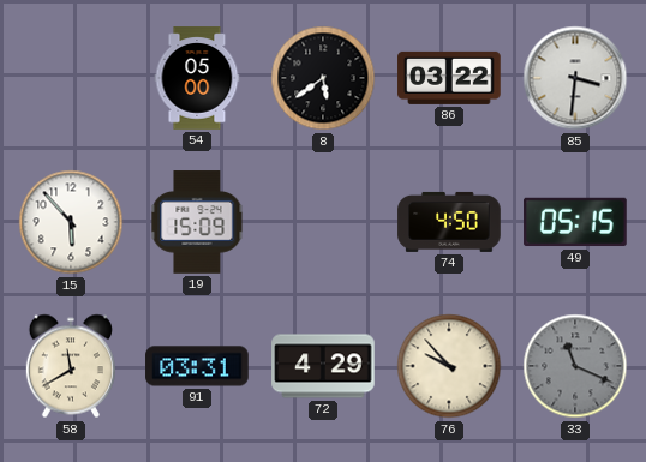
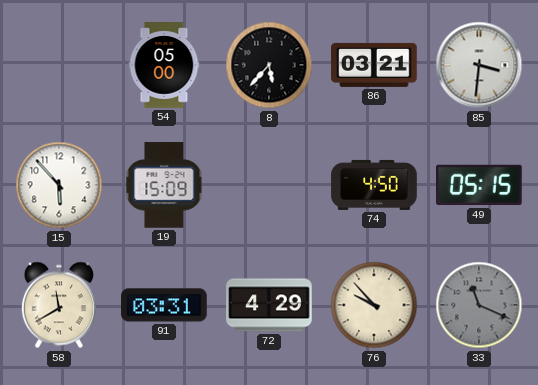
8: 5:39 -> 5:37 (269, 65)
86: 03:22 -> 03:21 (374, 65)
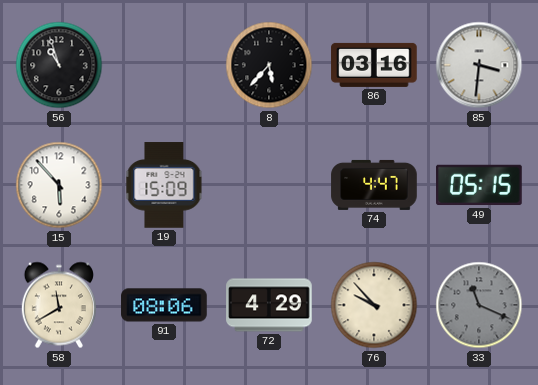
56: none -> 10:57 (59, 65)
54: 05:00 -> none (164, 65)
86: 03:21 -> 03:16 (374, 65)
74: 4:50 -> 4:47 (374, 185)
91: 03:31 -> 08:06 (164, 305)
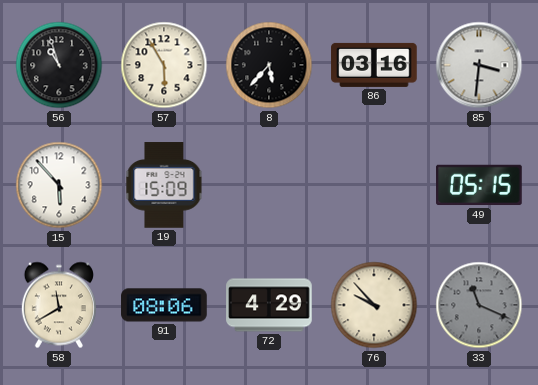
57: none -> 5:55 (164, 65)
74: 4:47 -> none (374, 185)
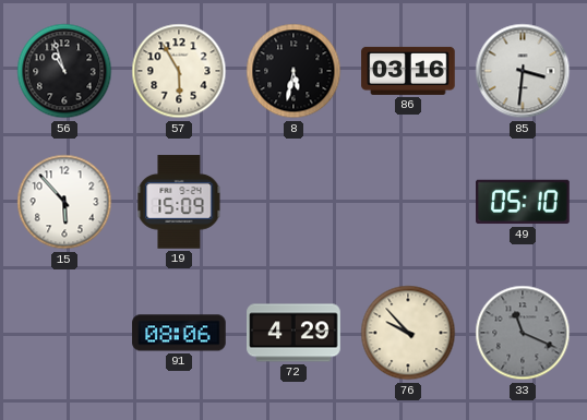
8: 5:37 -> 5:32 (293, 71)
49: 05:15 -> 05:10 (523, 202)
58: 11:40 -> none (59, 305)
